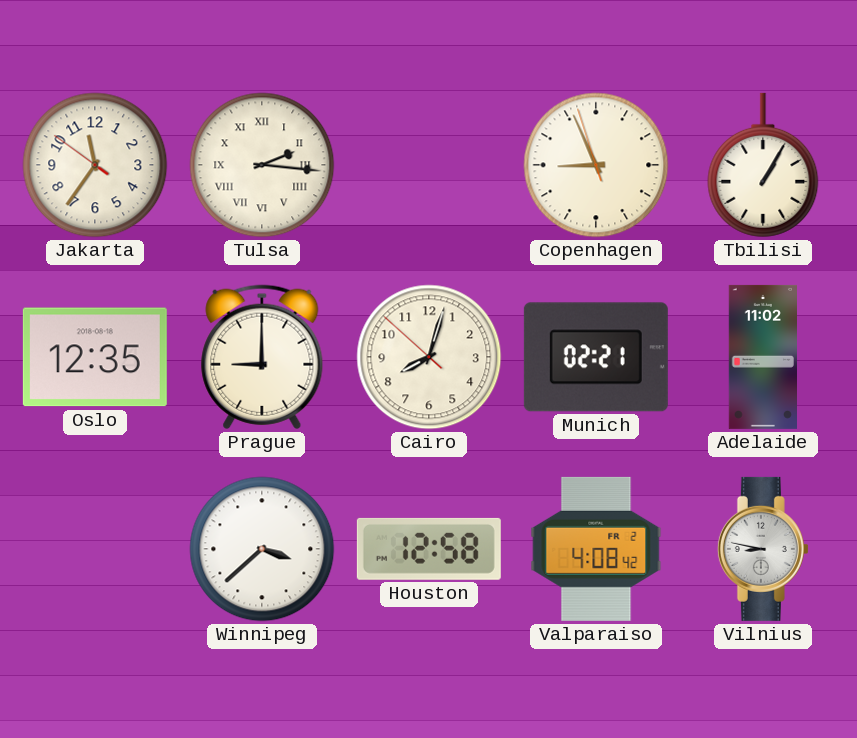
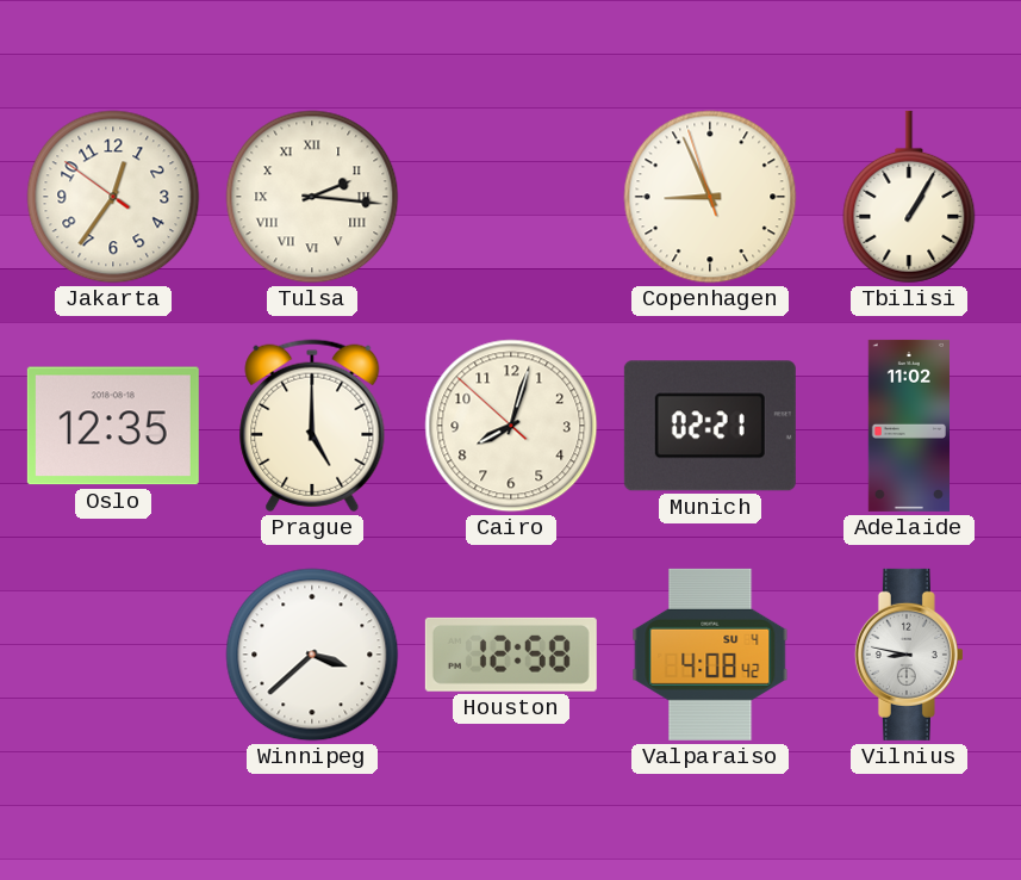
Jakarta: 11:35 -> 12:35 (113, 197)
Prague: 9:00 -> 5:00 (312, 426)
Valparaiso date: FR 2 -> SU 4 (710, 655)
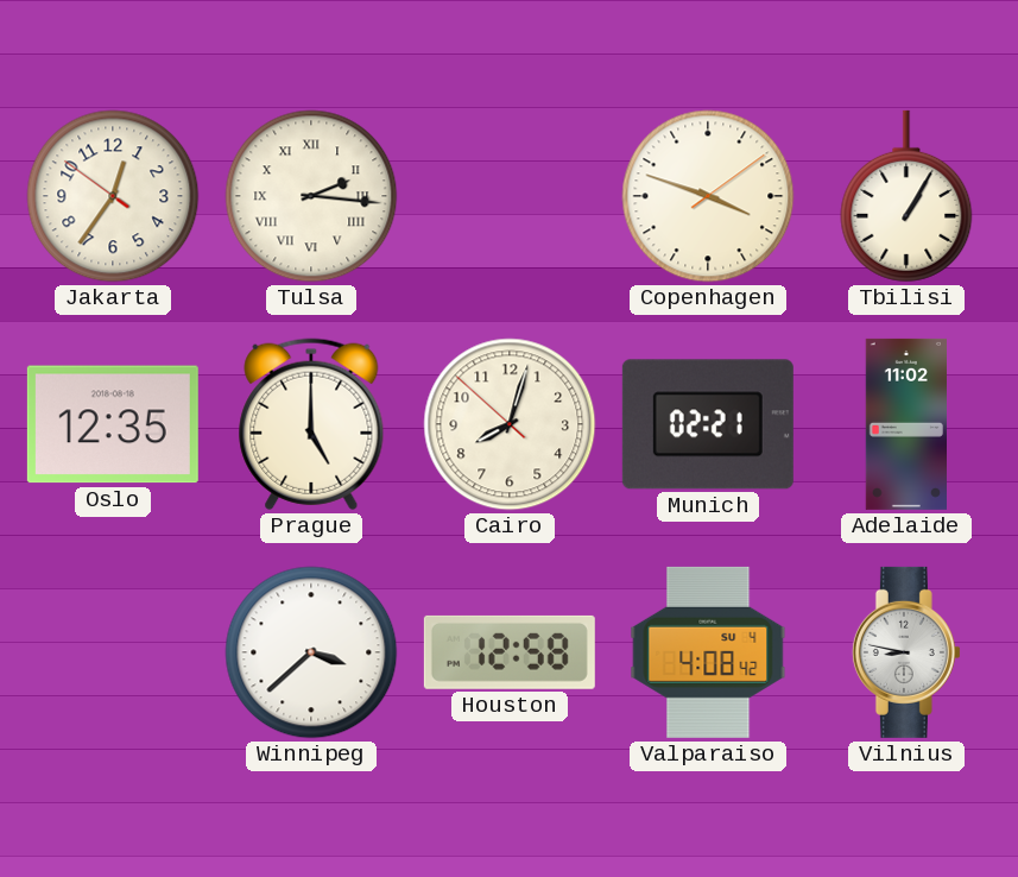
Copenhagen: 8:55 -> 3:48 (708, 196)
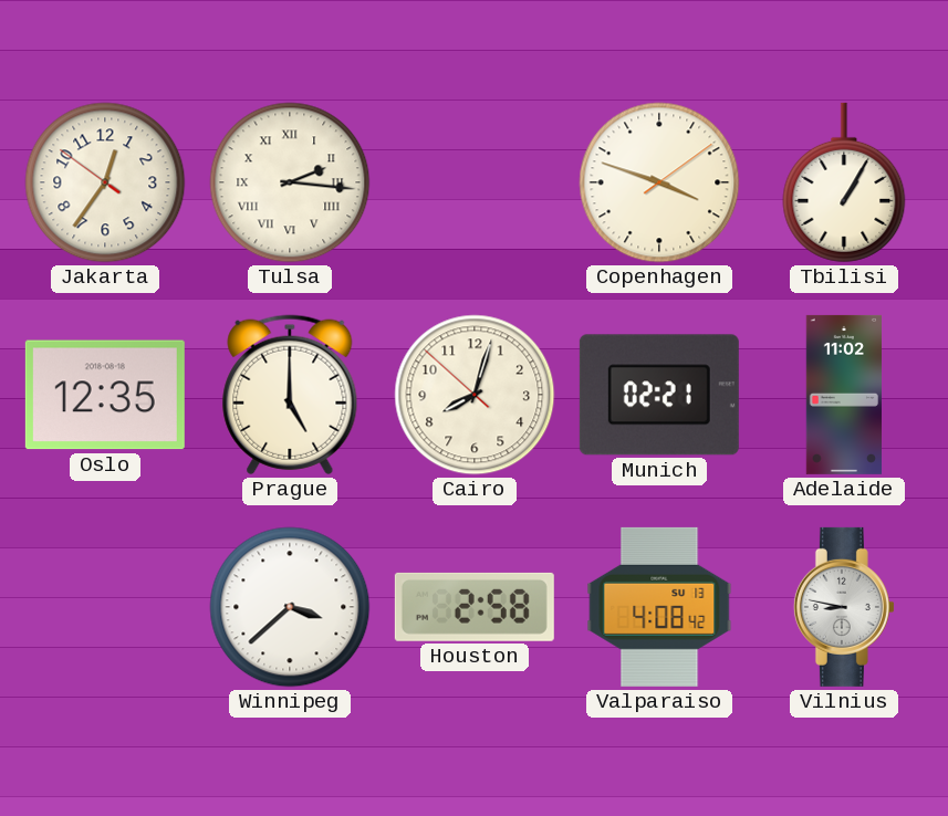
Houston: 12:58 -> 2:58 (475, 607)
Valparaiso date: SU 4 -> SU 13 (659, 607)
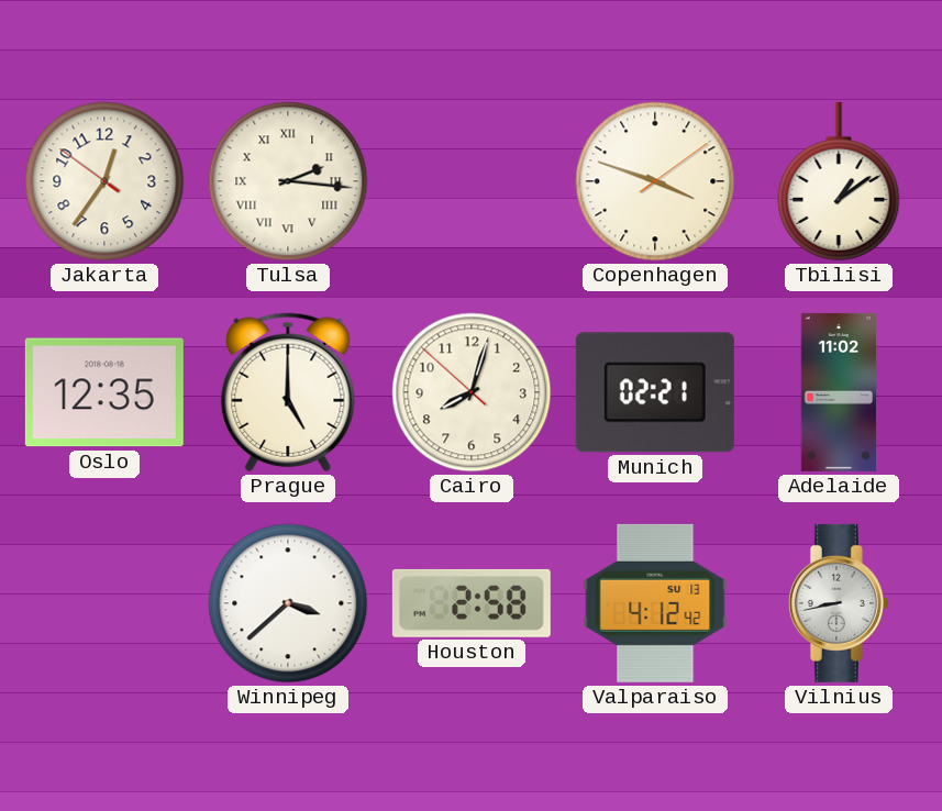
Tbilisi: 1:05 -> 1:09 (839, 181)
Valparaiso: 4:08 -> 4:12 (655, 603)
Vilnius: 8:47 -> 8:43 (839, 603)
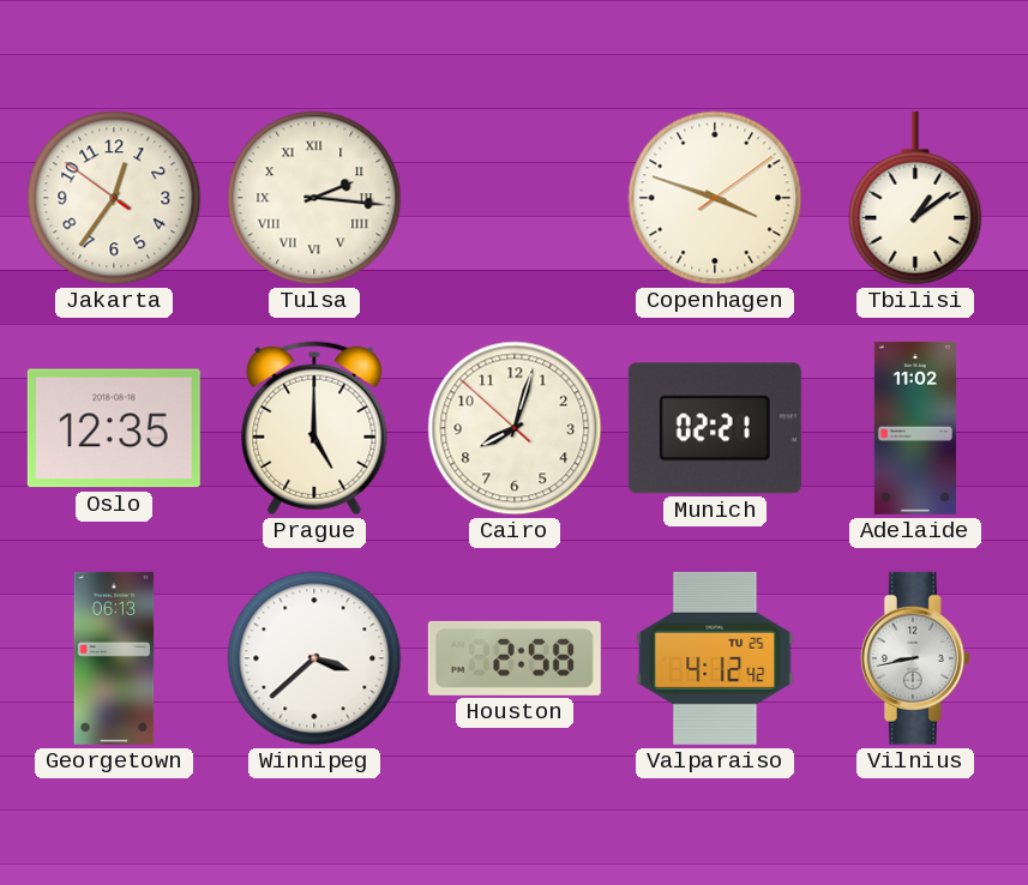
Georgetown: none -> 06:13 (114, 658)
Valparaiso date: SU 13 -> TU 25 (715, 658)
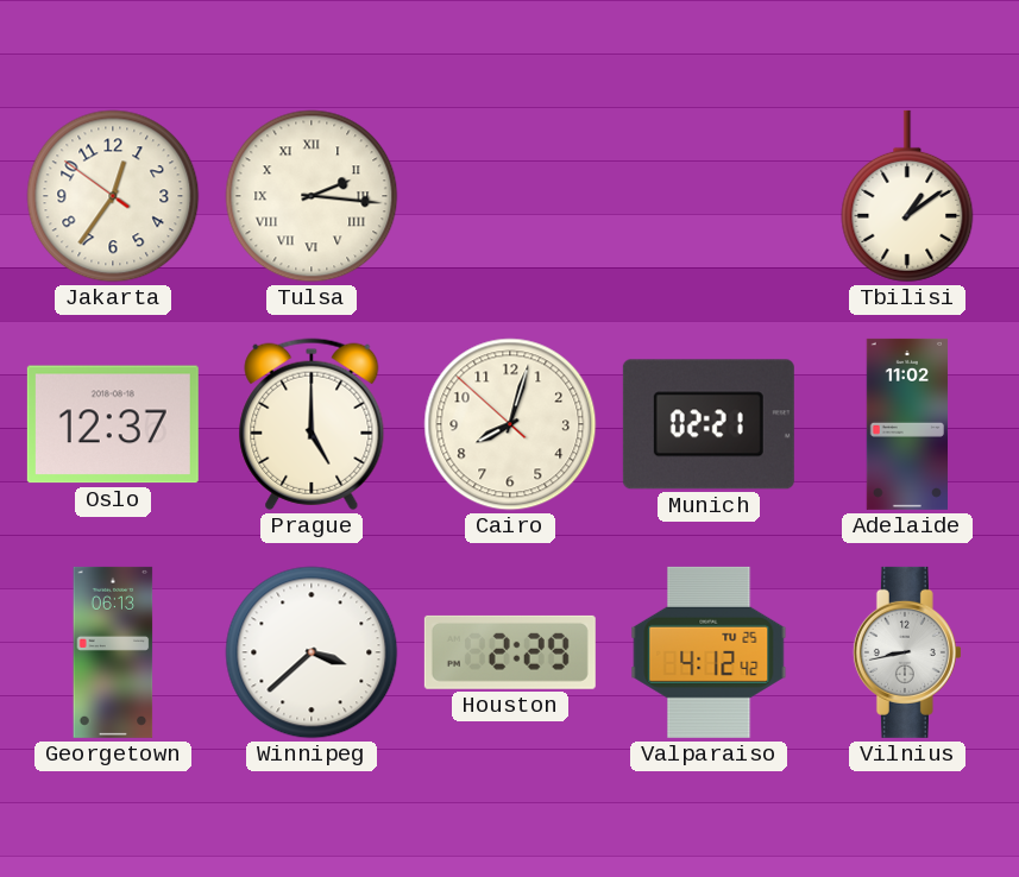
Copenhagen: 3:48 -> none (715, 198)
Oslo: 12:35 -> 12:37 (113, 424)
Houston: 2:58 -> 2:29 (510, 652)
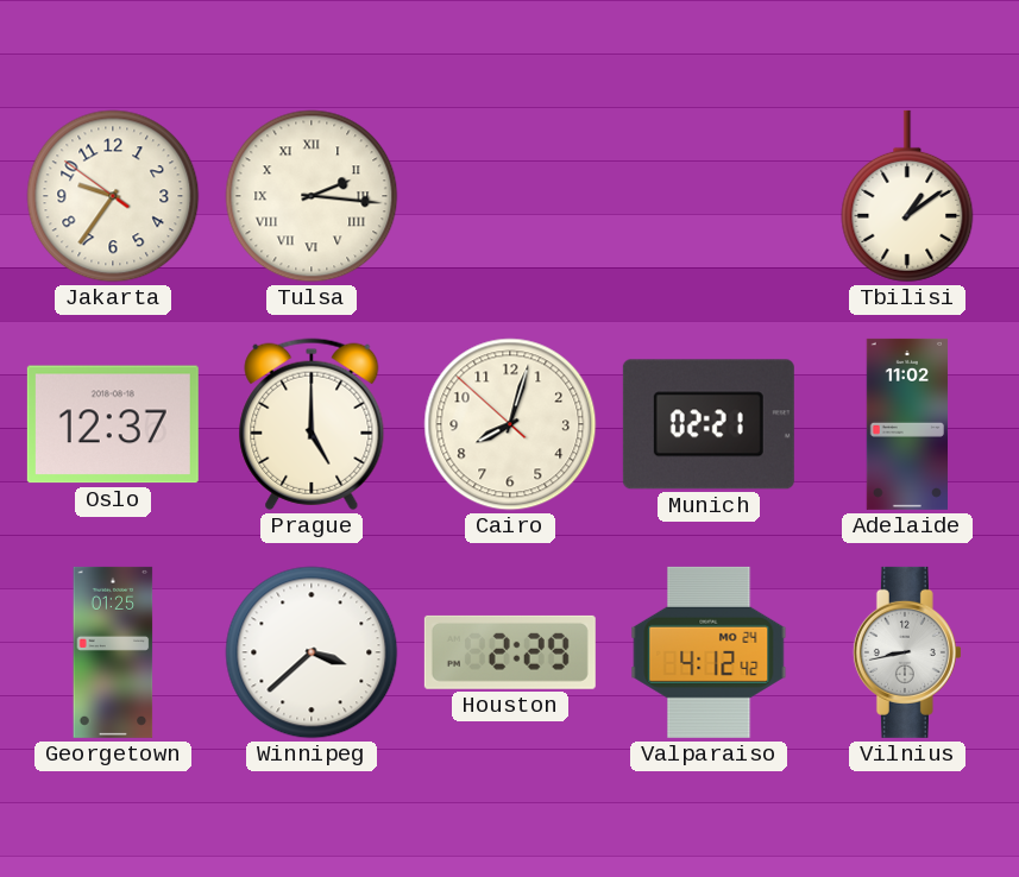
Jakarta: 12:35 -> 9:35 (113, 196)
Georgetown: 06:13 -> 01:25 (113, 652)
Valparaiso date: TU 25 -> MO 24 (709, 652)
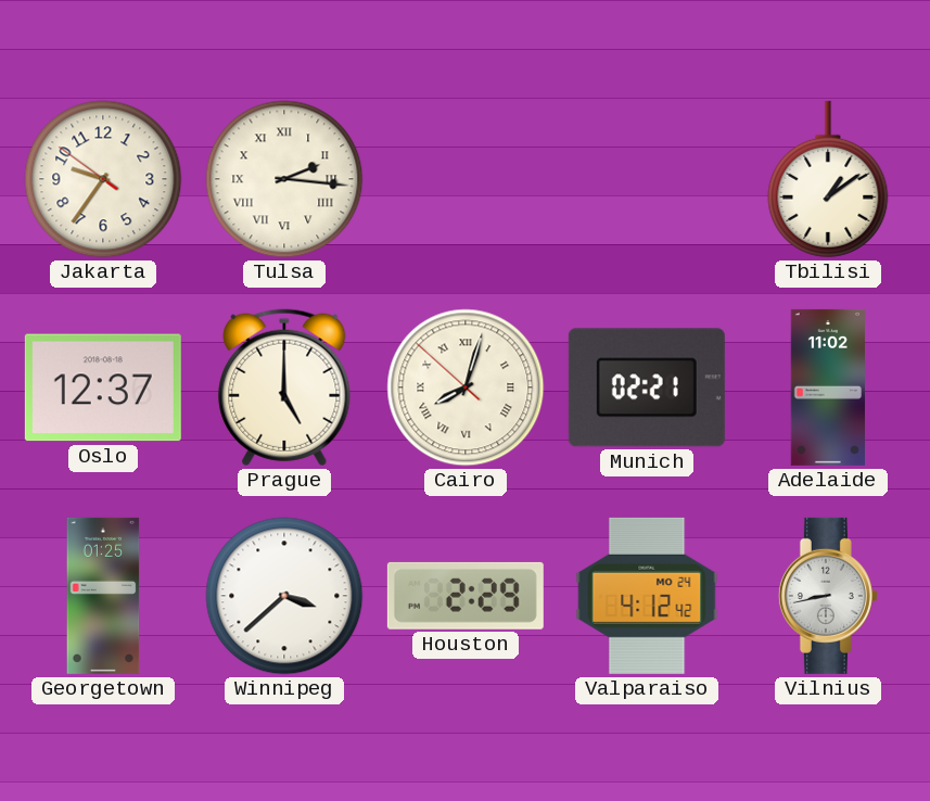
Cairo numerals: Arabic -> Roman (466, 387)
